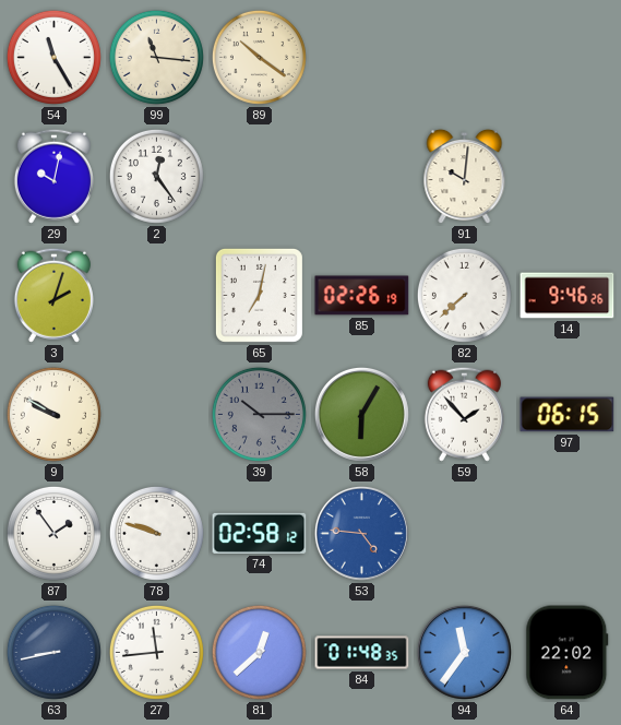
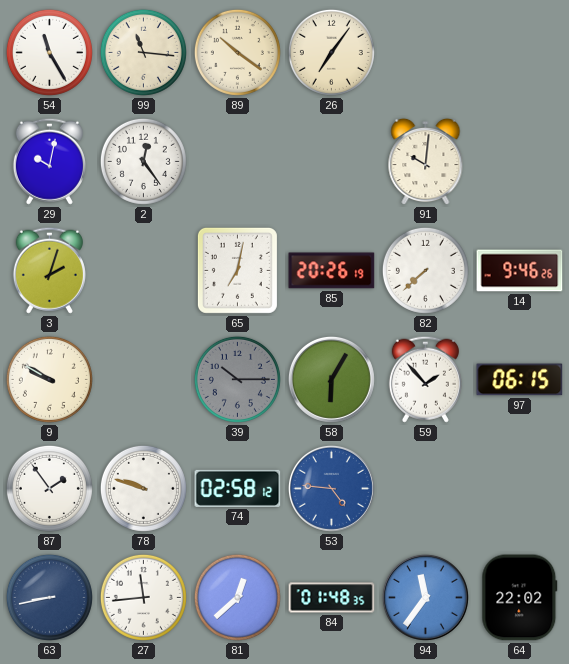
26: none -> 7:06 (331, 52)
85: 02:26 -> 20:26 (332, 271)
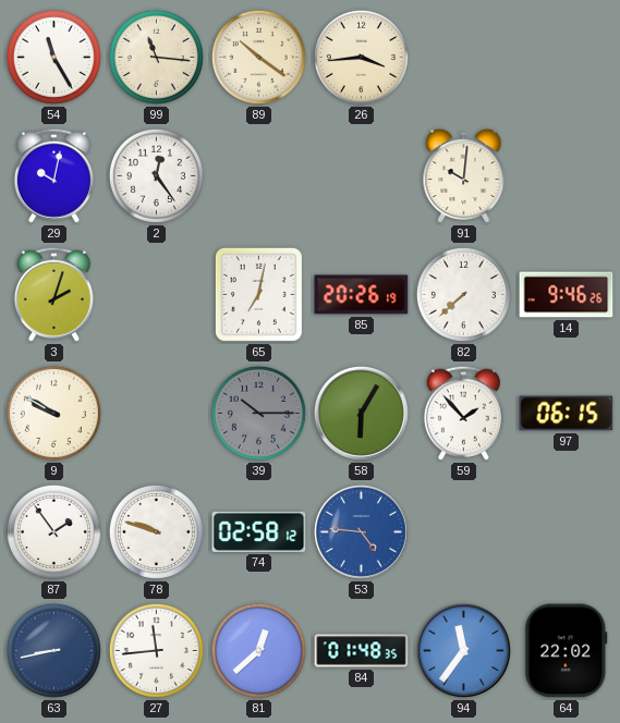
26: 7:06 -> 3:44 (361, 57)
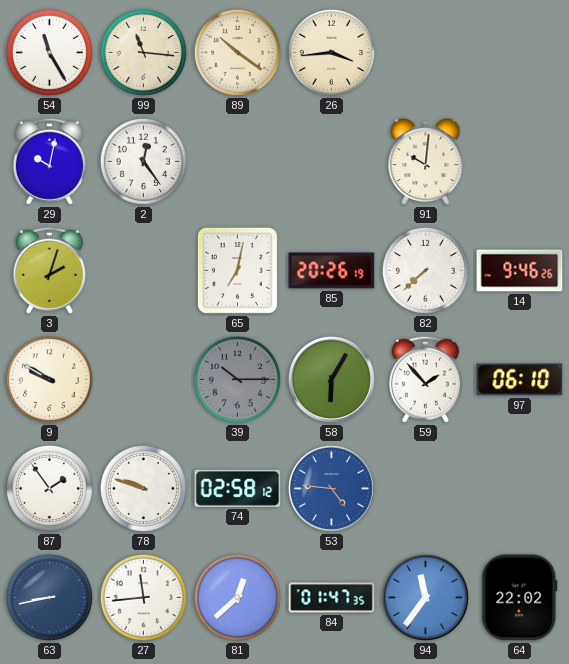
97: 06:15 -> 06:10 (520, 380)
84: 01:48 -> 01:47 (332, 598)
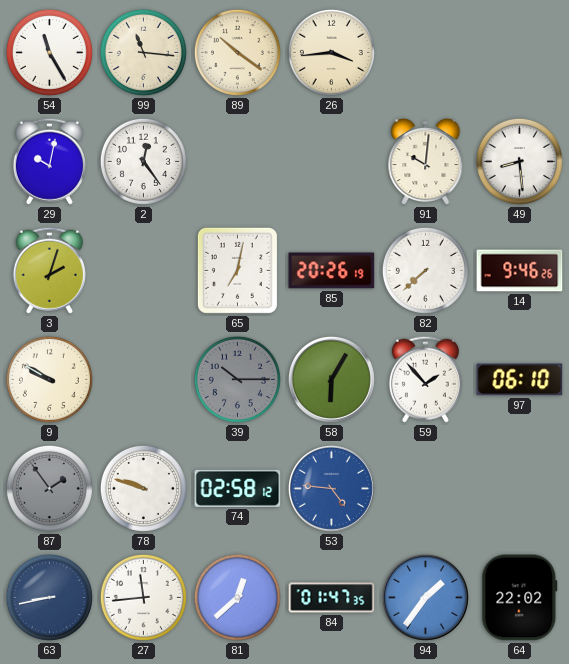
49: none -> 8:29 (519, 161)
87 dial: white -> grey (49, 488)
94: 11:36 -> 1:36 (425, 597)
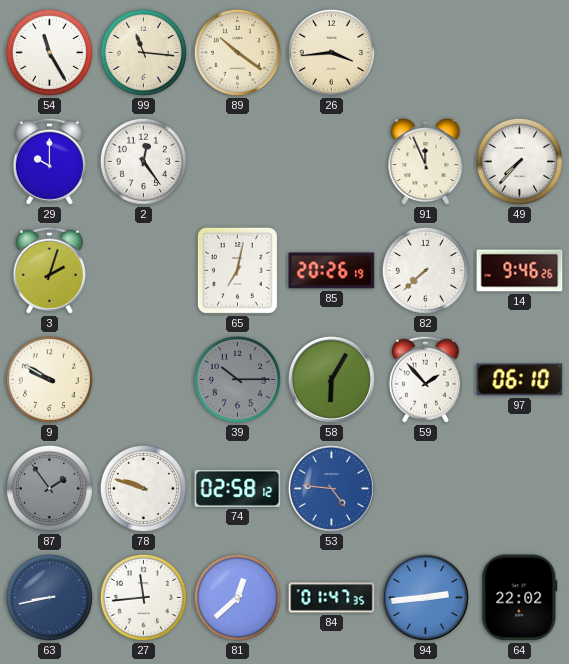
29: 10:02 -> 10:00 (49, 161)
91: 10:01 -> 11:56 (426, 162)
49: 8:29 -> 7:37 (519, 161)
94: 1:36 -> 2:44 (425, 597)
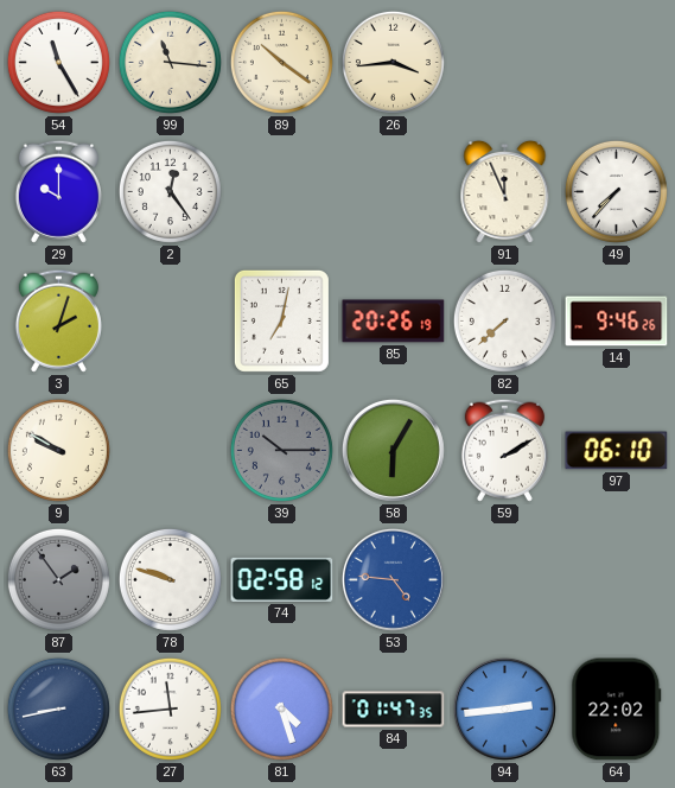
59: 1:53 -> 2:10 (504, 450)
81: 12:38 -> 4:27 (281, 708)
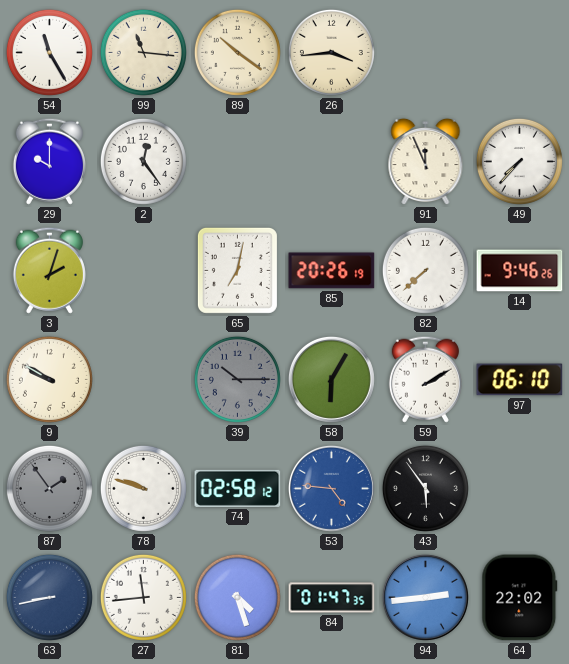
43: none -> 5:54 (425, 488)
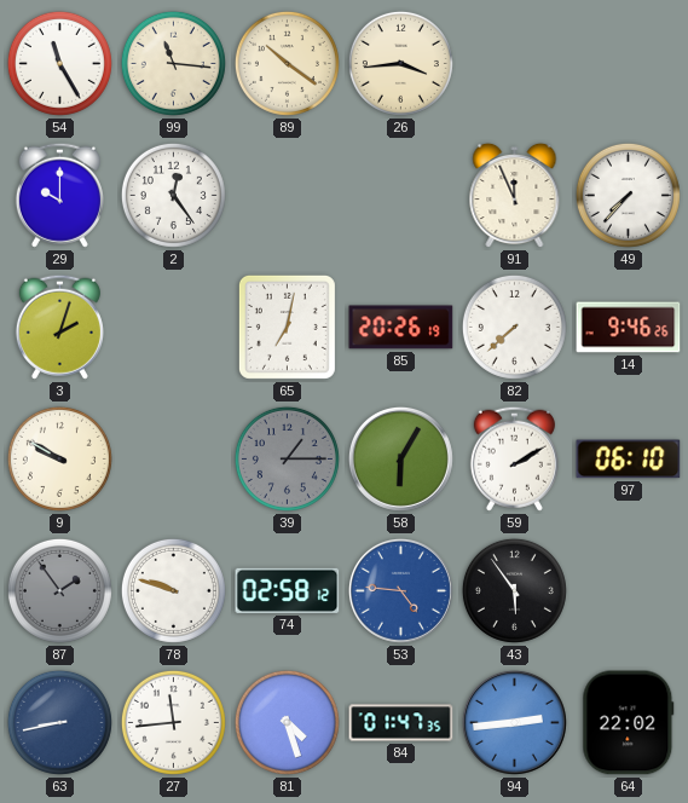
39: 10:15 -> 1:15 (287, 458)
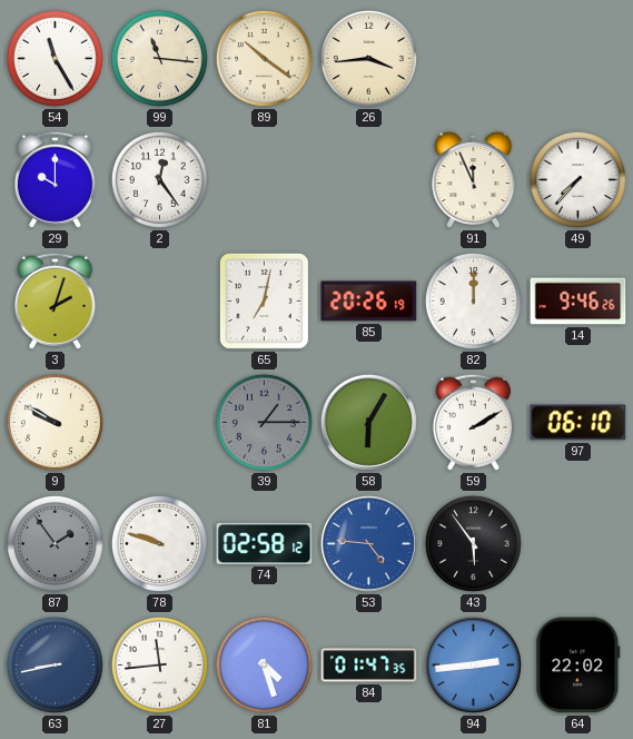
82: 7:38 -> 12:00 (473, 300)
